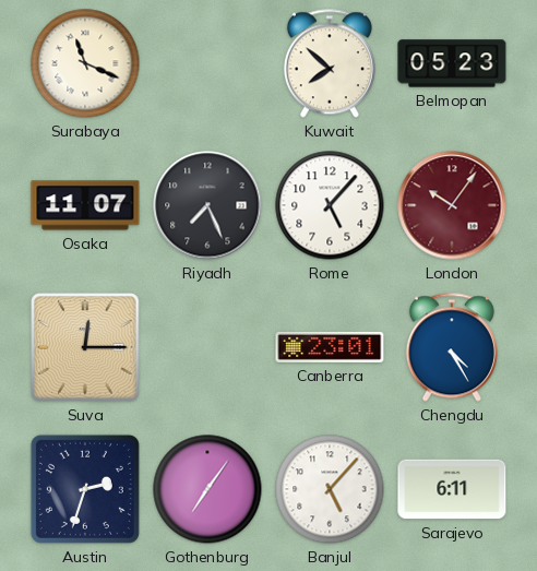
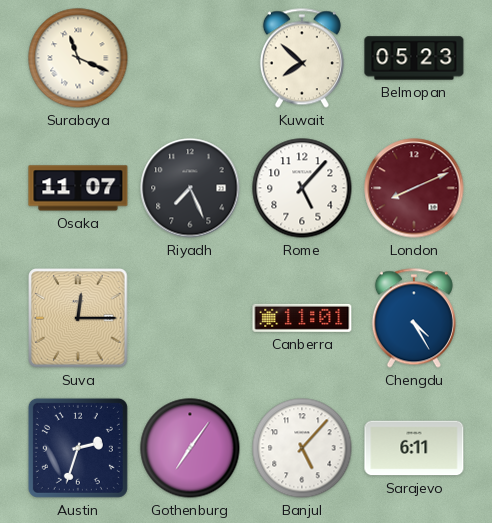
London: 10:06 -> 8:11 (414, 188)
Canberra: 23:01 -> 11:01 (302, 318)
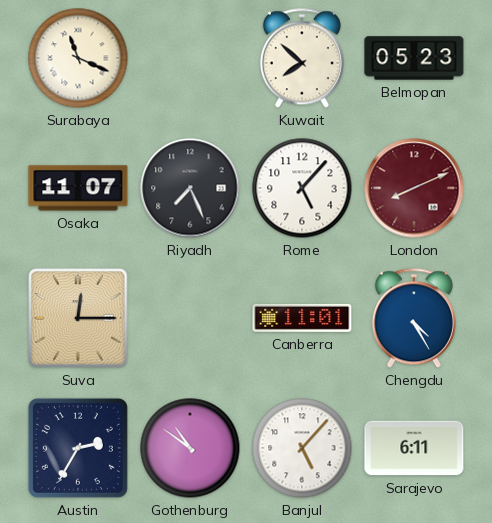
Austin: 2:33 -> 2:35 (78, 448)
Gothenburg: 7:06 -> 10:51 (190, 448)
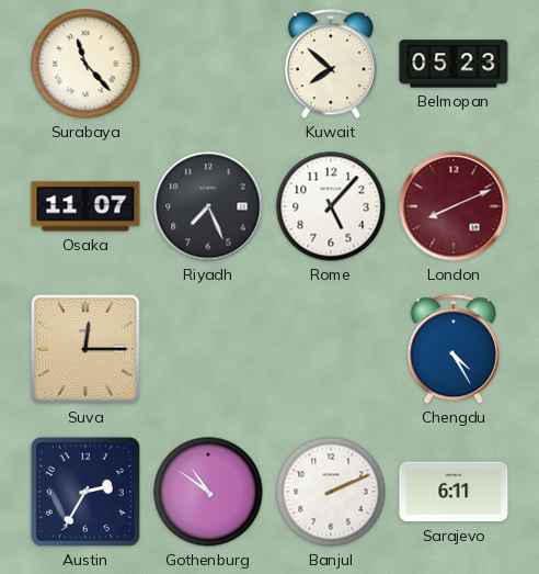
Surabaya: 11:19 -> 11:23 (85, 64)
Canberra: 11:01 -> none (302, 318)
Banjul: 5:07 -> 2:11 (331, 492)
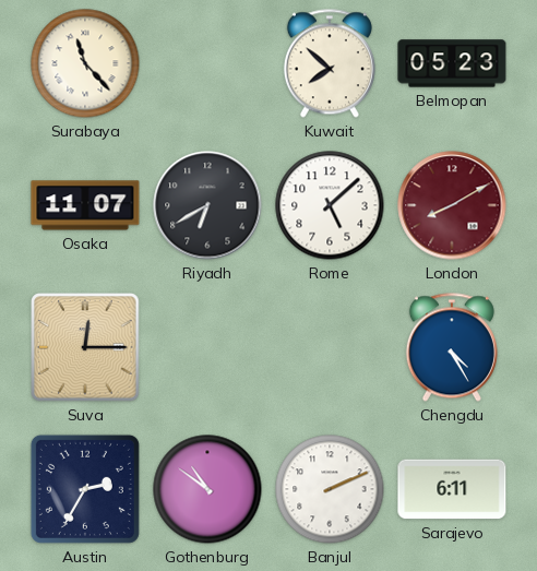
Riyadh: 7:26 -> 6:40 (207, 205)
Rome: 5:07 -> 5:08 (330, 205)
London: 8:11 -> 8:10 (452, 205)
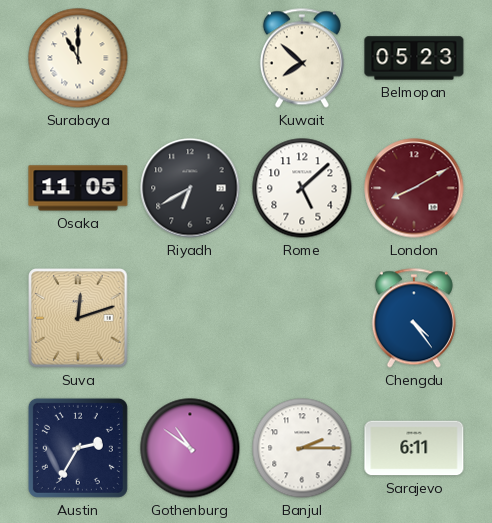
Surabaya: 11:23 -> 11:00 (78, 58)
Osaka: 11:07 -> 11:05 (78, 188)
Suva: 12:15 -> 12:12 (78, 318)
Chengdu: 4:25 -> 4:24 (414, 318)
Banjul: 2:11 -> 2:15 (302, 448)
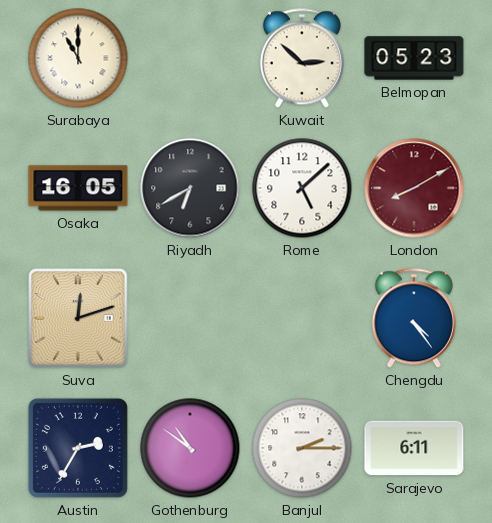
Kuwait: 7:52 -> 2:52 (302, 58)
Osaka: 11:05 -> 16:05 (78, 188)
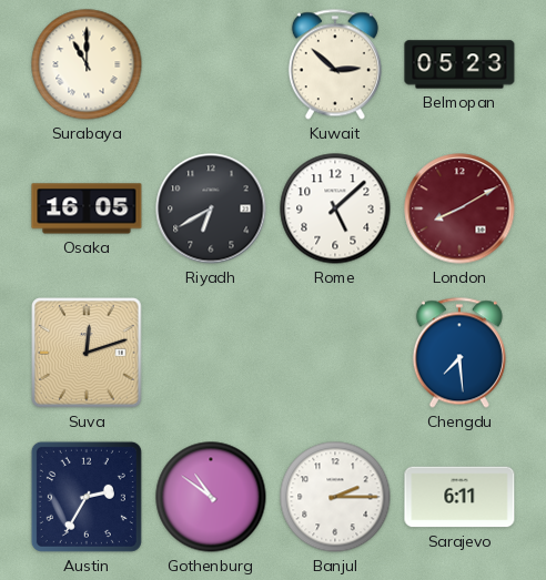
Chengdu: 4:24 -> 7:29 (459, 353)
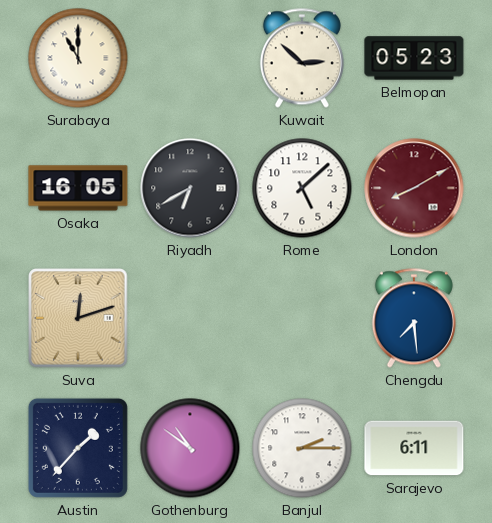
Austin: 2:35 -> 1:37 (78, 448)
